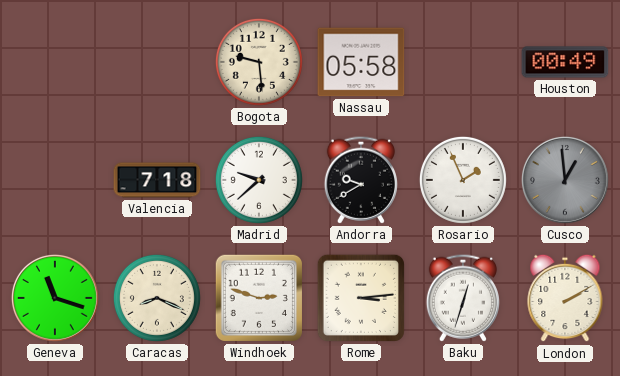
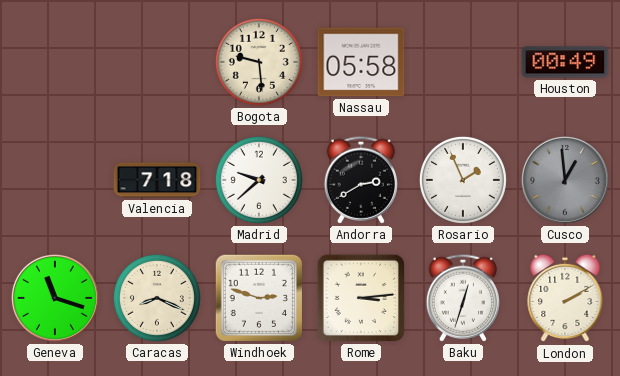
Andorra: 9:40 -> 2:40 (361, 180)
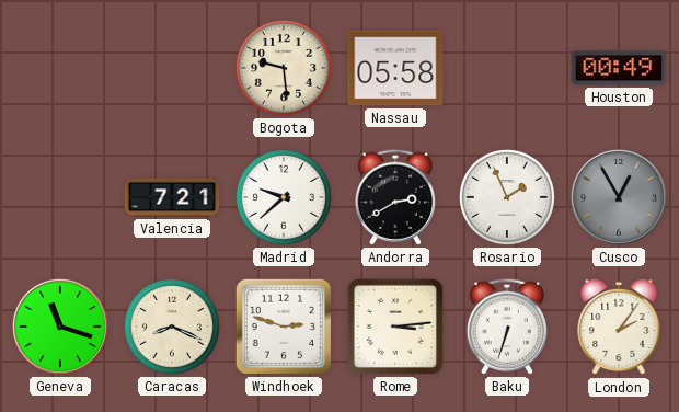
Valencia: 7:18 -> 7:21 (172, 197)
Cusco: 12:59 -> 12:55 (619, 197)
Baku: 12:33 -> 6:33 (507, 327)
London: 2:10 -> 2:06 (619, 327)
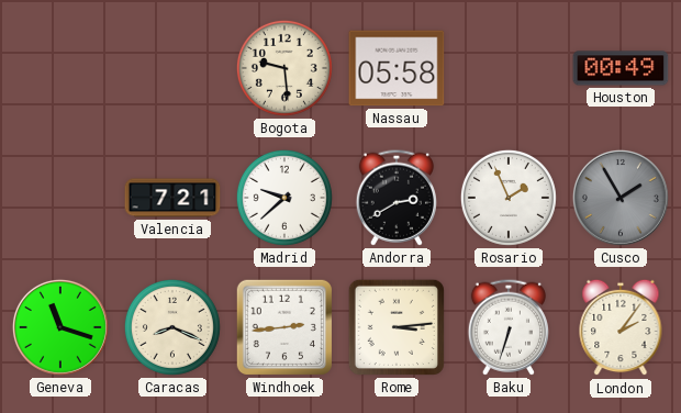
Cusco: 12:55 -> 1:55 (621, 198)
Windhoek: 2:48 -> 2:44 (284, 327)
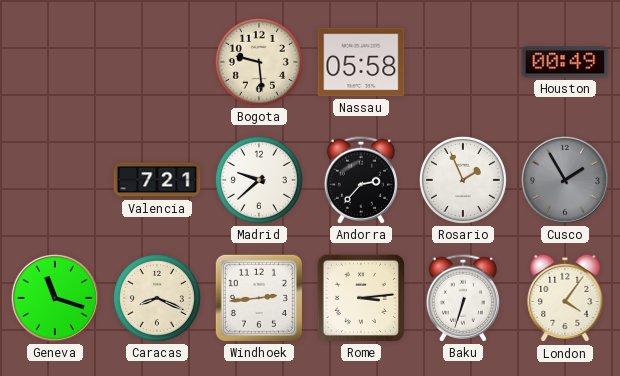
Andorra: 2:40 -> 2:37 (361, 180)
London: 2:06 -> 4:06 (565, 298)
